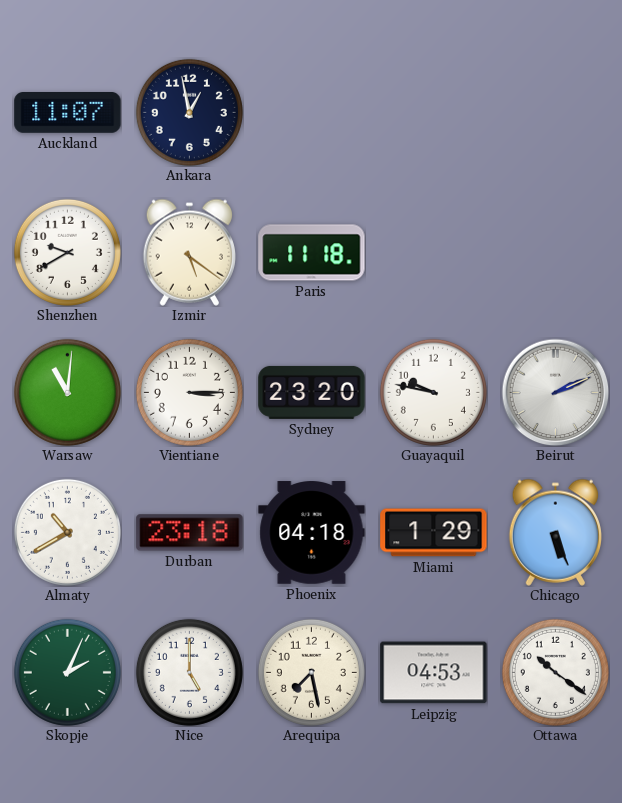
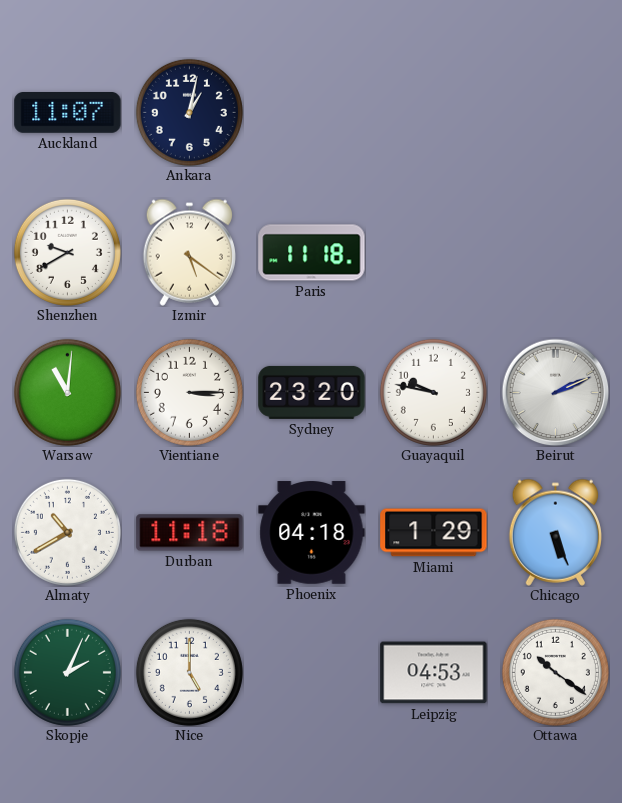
Ankara: 12:58 -> 1:02 (189, 112)
Durban: 23:18 -> 11:18 (190, 533)
Arequipa: 7:28 -> none (311, 672)
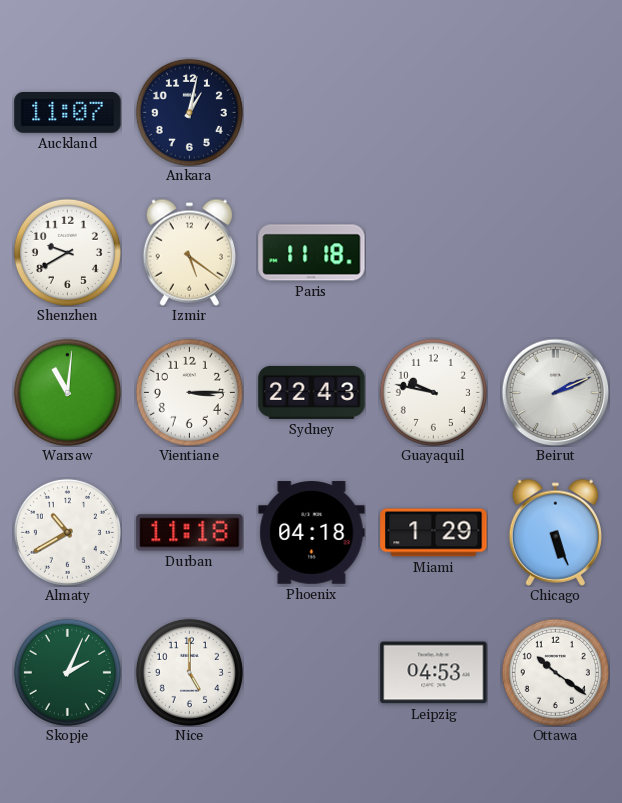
Sydney: 23:20 -> 22:43 (312, 392)
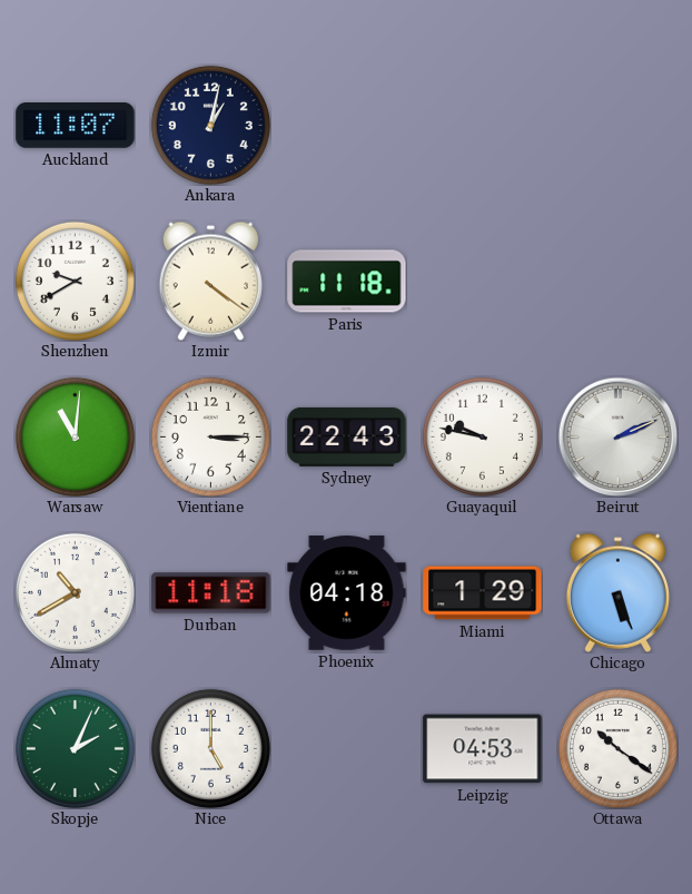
Izmir: 5:21 -> 4:21 (210, 281)
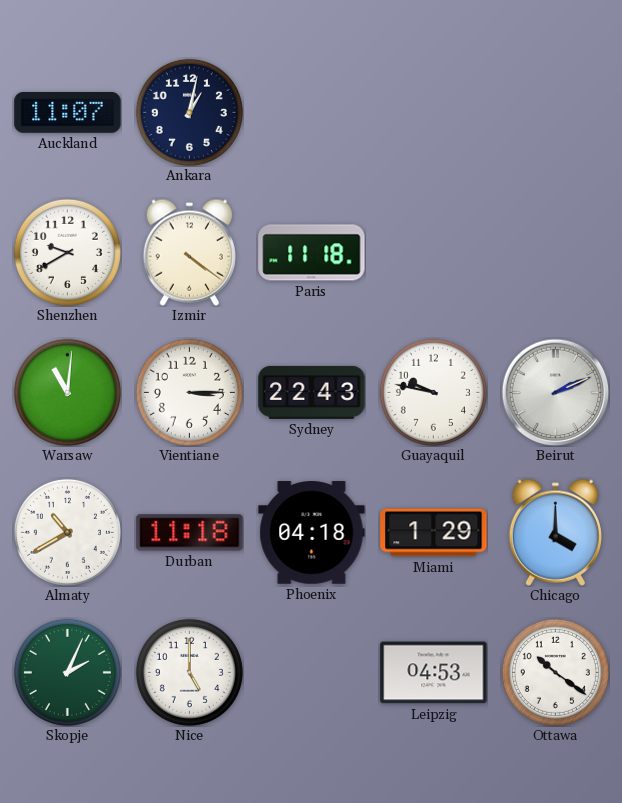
Chicago: 5:26 -> 4:00 (555, 532)
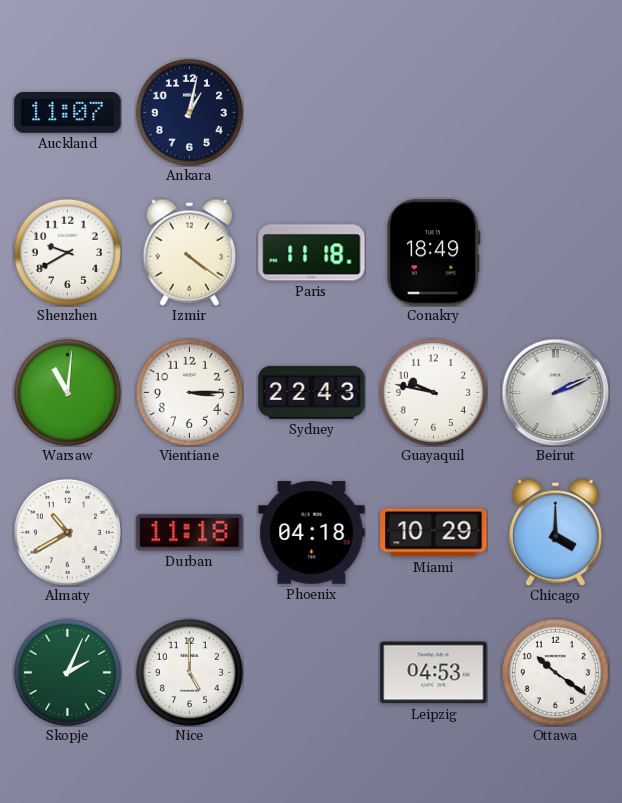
Conakry: none -> 18:49 (433, 253)
Miami: 1:29 -> 10:29 (434, 533)
